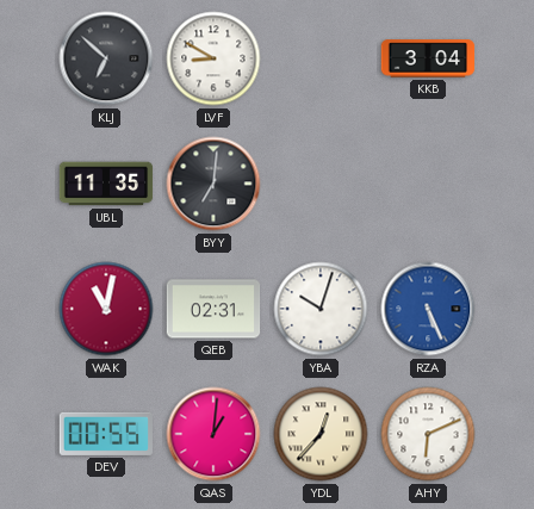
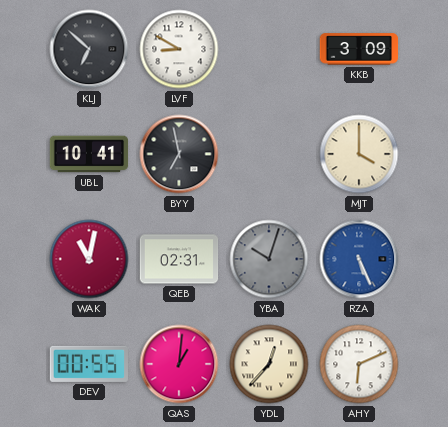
KKB: 3:04 -> 3:09 (359, 49)
UBL: 11:35 -> 10:41 (89, 154)
BYY: 7:01 -> 6:58 (179, 154)
MJT: none -> 4:00 (359, 154)
YBA dial: white -> grey (269, 259)
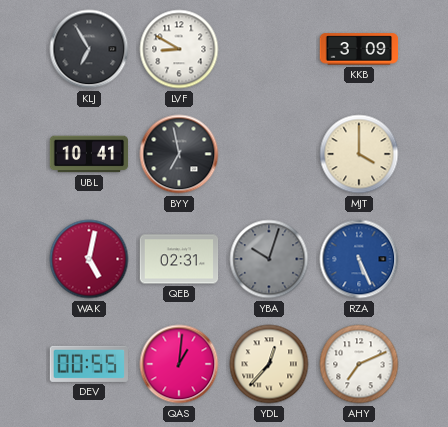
KLJ: 6:52 -> 6:55 (89, 49)
WAK: 11:02 -> 5:02 (89, 259)
AHY: 6:11 -> 7:11 (359, 364)
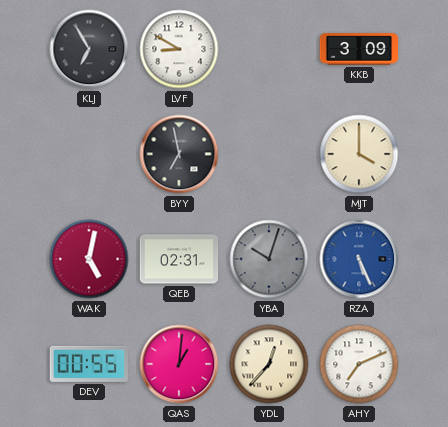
UBL: 10:41 -> none (89, 154)
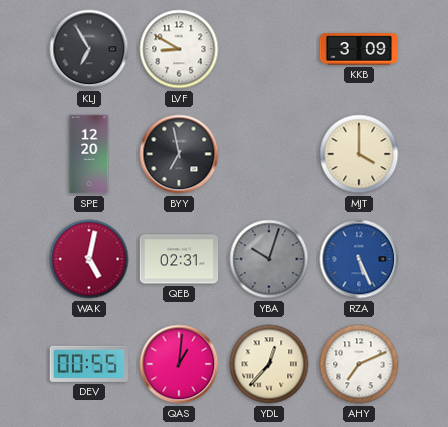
SPE: none -> 12:20 (89, 154)
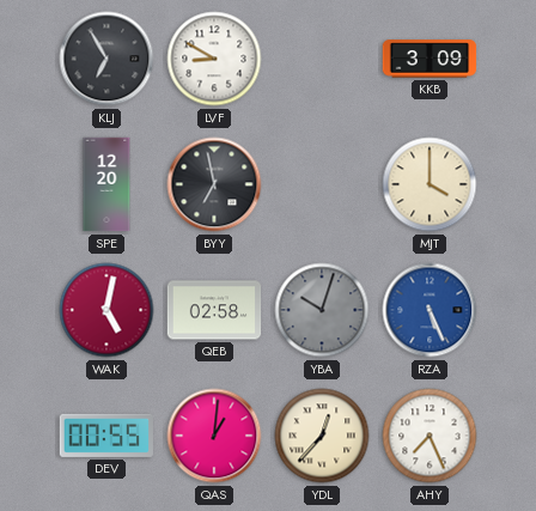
QEB: 02:31 -> 02:58 (214, 310)
AHY: 7:11 -> 7:26 (430, 436)
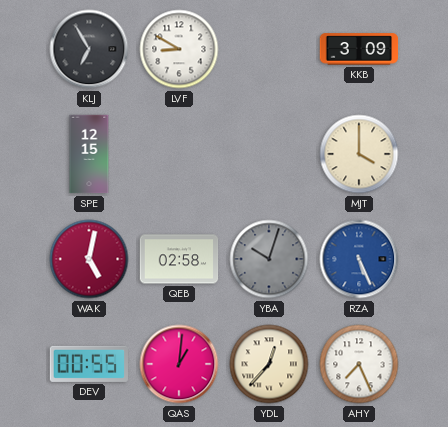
SPE: 12:20 -> 12:15 (89, 154)
BYY: 6:58 -> none (214, 184)
